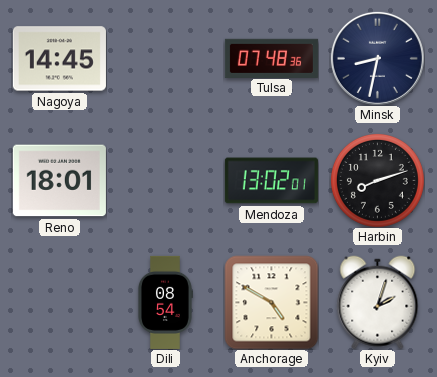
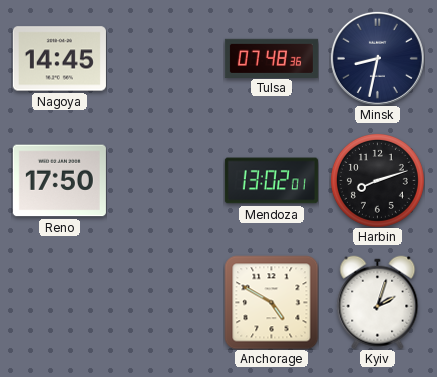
Reno: 18:01 -> 17:50 (59, 181)
Dili: 08:54 -> none (165, 302)
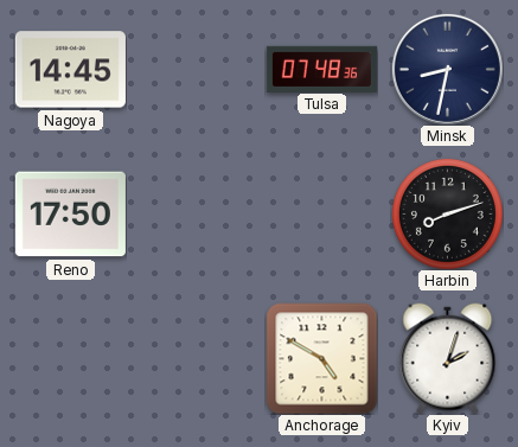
Mendoza: 13:02 -> none (271, 181)
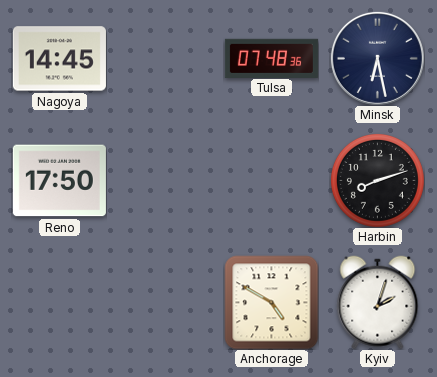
Minsk: 8:32 -> 6:28 (377, 58)
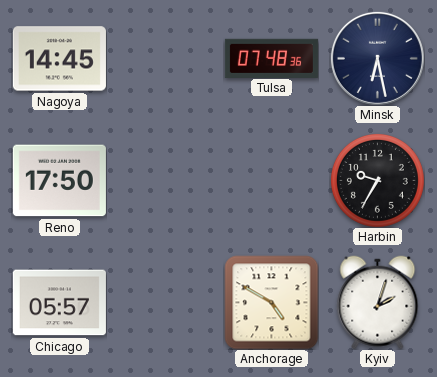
Harbin: 8:12 -> 9:35 (377, 180)
Chicago: none -> 05:57 (59, 303)
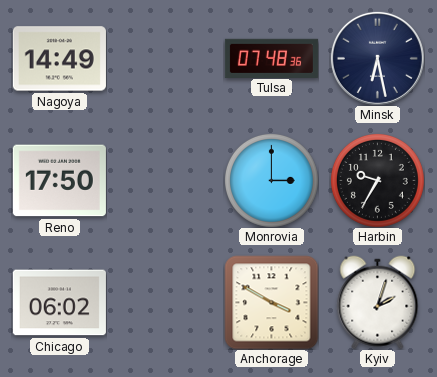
Nagoya: 14:45 -> 14:49 (59, 59)
Monrovia: none -> 3:00 (271, 180)
Chicago: 05:57 -> 06:02 (59, 303)
Anchorage: 4:50 -> 3:50 (271, 302)
